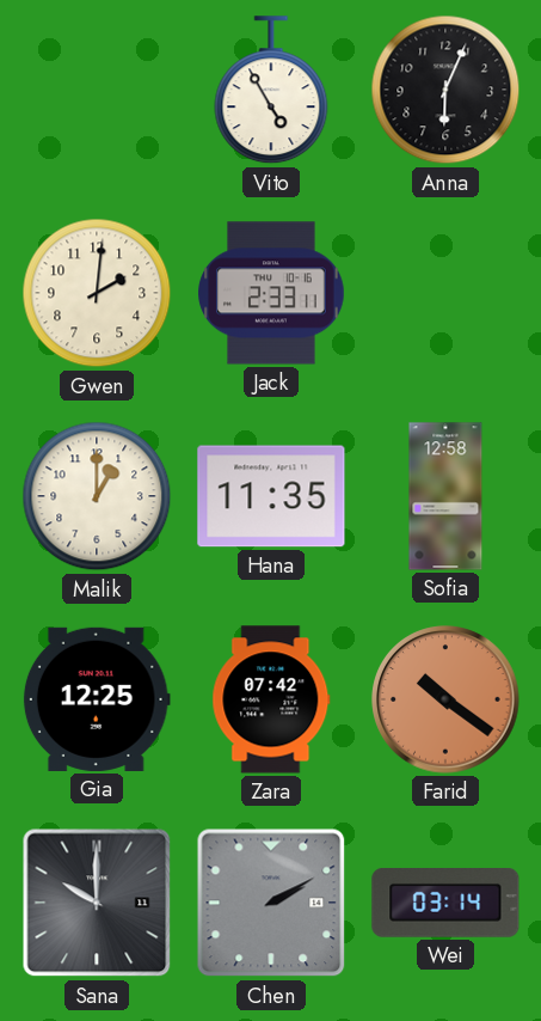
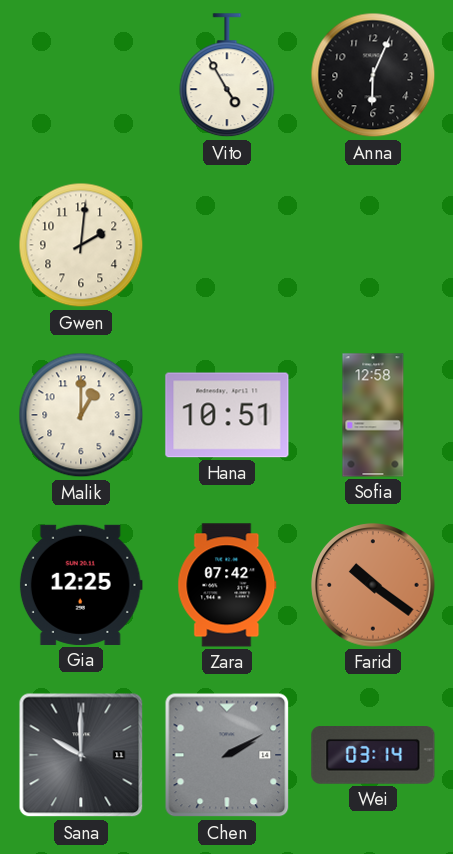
Jack: 2:33 -> none (271, 293)
Hana: 11:35 -> 10:51 (227, 415)
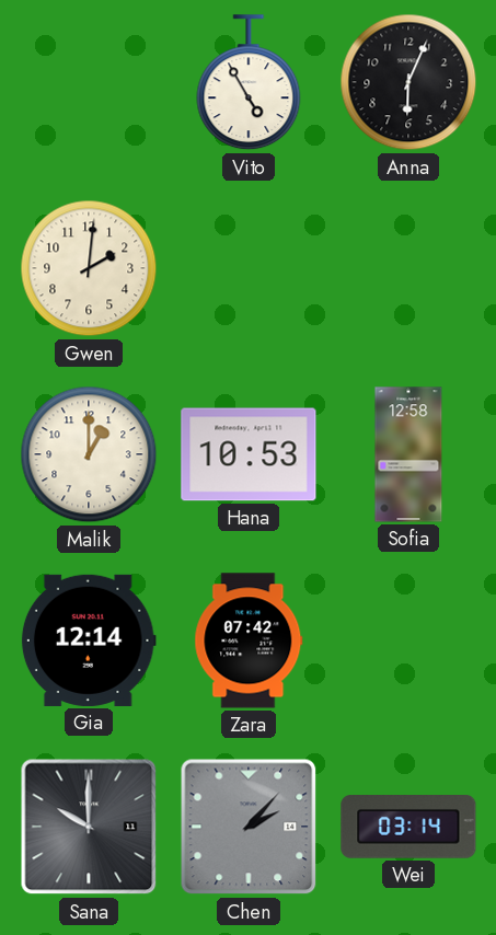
Hana: 10:51 -> 10:53 (249, 454)
Gia: 12:25 -> 12:14 (89, 640)
Farid: 10:21 -> none (373, 585)
Chen: 2:10 -> 2:07 (249, 827)
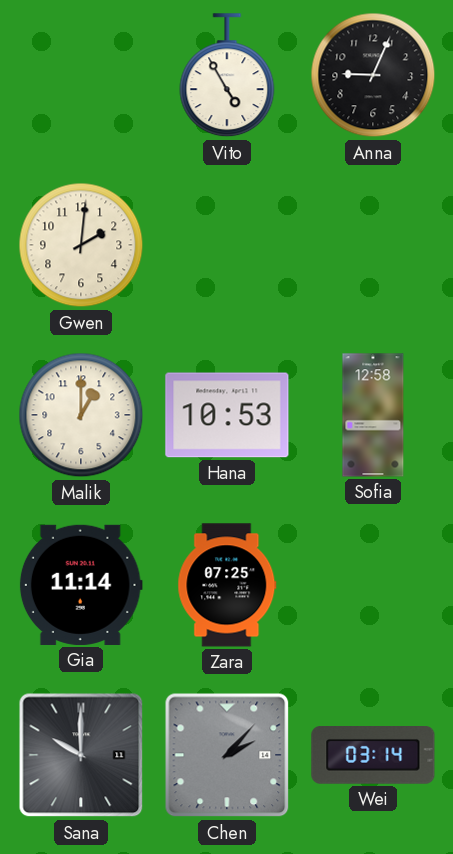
Anna: 6:04 -> 9:04 (373, 75)
Gia: 12:14 -> 11:14 (81, 585)
Zara: 07:42 -> 07:25 (227, 585)
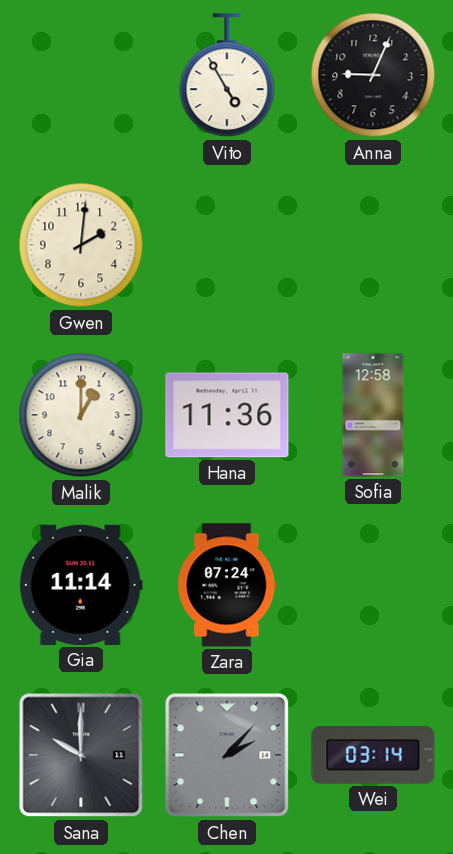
Hana: 10:53 -> 11:36 (227, 415)
Zara: 07:25 -> 07:24 (227, 585)
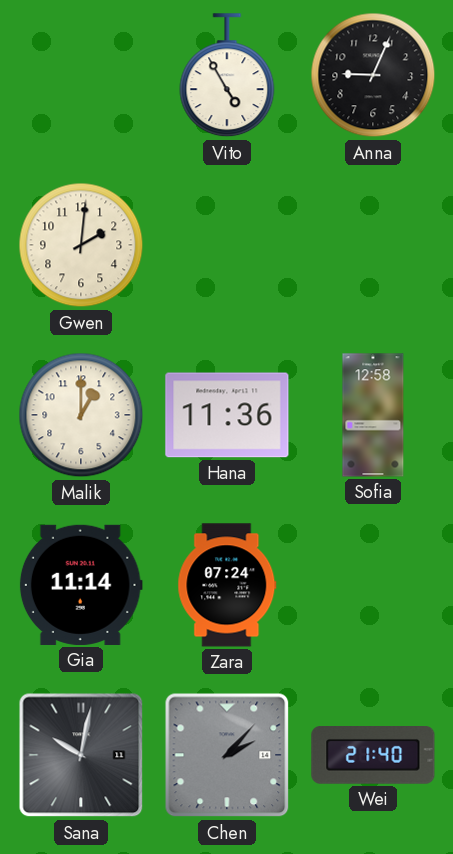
Sana: 10:00 -> 10:02 (81, 755)
Wei: 03:14 -> 21:40 (373, 755)
